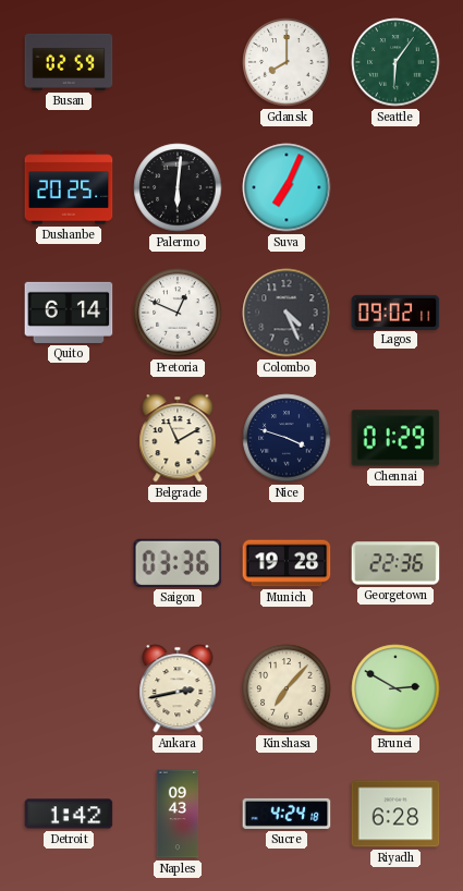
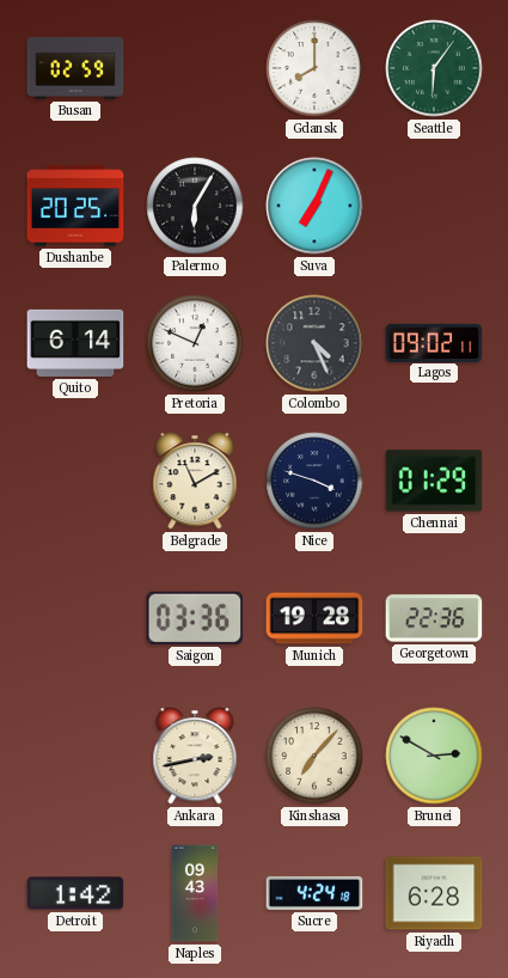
Palermo: 6:01 -> 6:05 (195, 206)
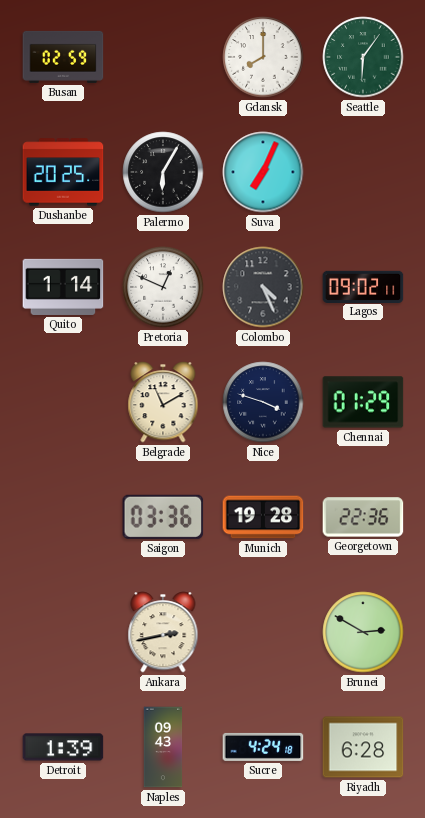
Quito: 6:14 -> 1:14 (63, 287)
Kinshasa: 7:07 -> none (314, 756)
Detroit: 1:42 -> 1:39 (63, 747)
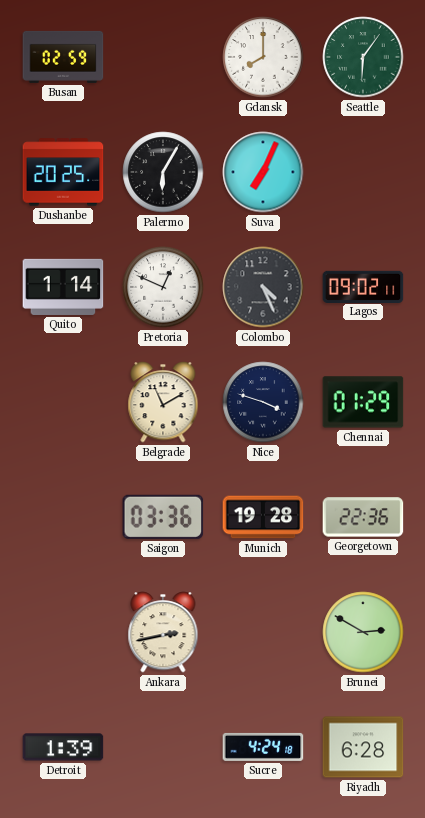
Naples: 09:43 -> none (163, 747)
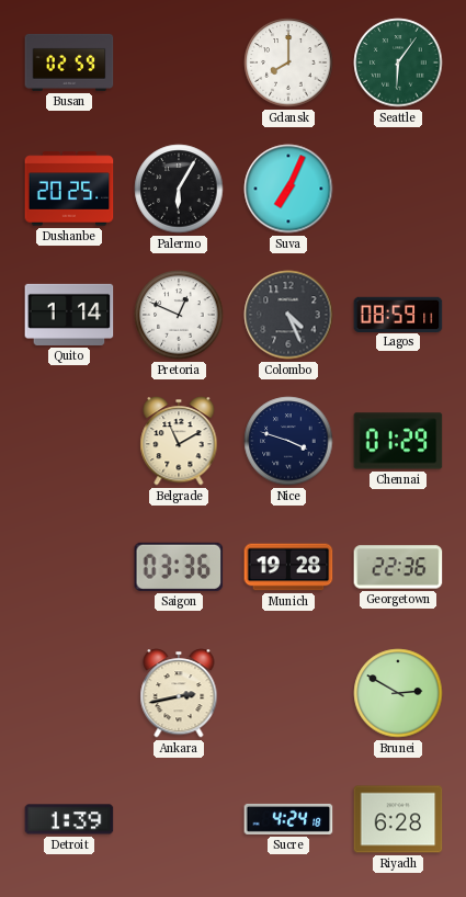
Lagos: 09:02 -> 08:59 (398, 314)
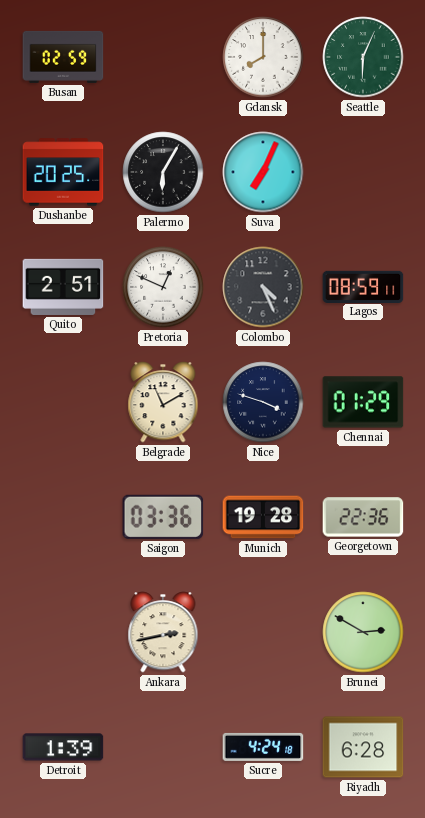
Seattle: 6:06 -> 6:04 (363, 57)
Quito: 1:14 -> 2:51 (63, 287)
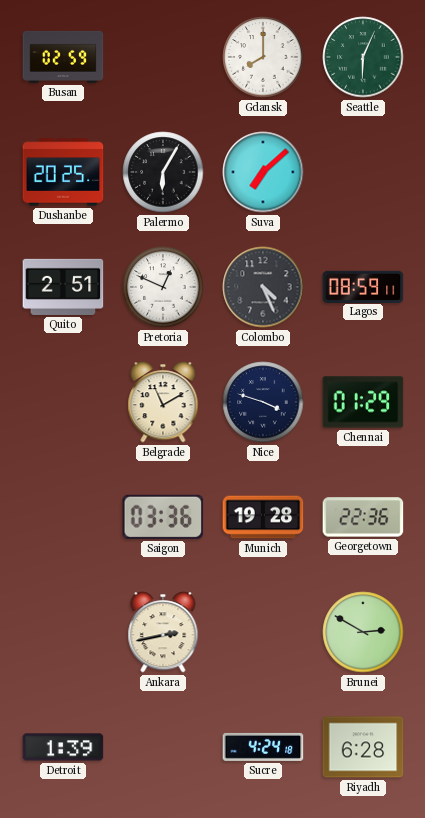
Suva: 7:04 -> 7:08 (263, 172)
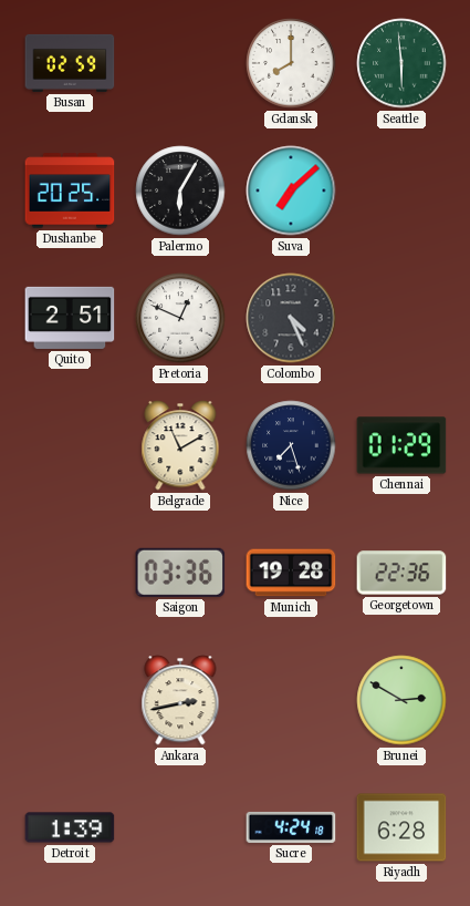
Seattle: 6:04 -> 5:59 (401, 63)
Lagos: 08:59 -> none (363, 286)
Nice: 3:48 -> 7:27 (291, 445)
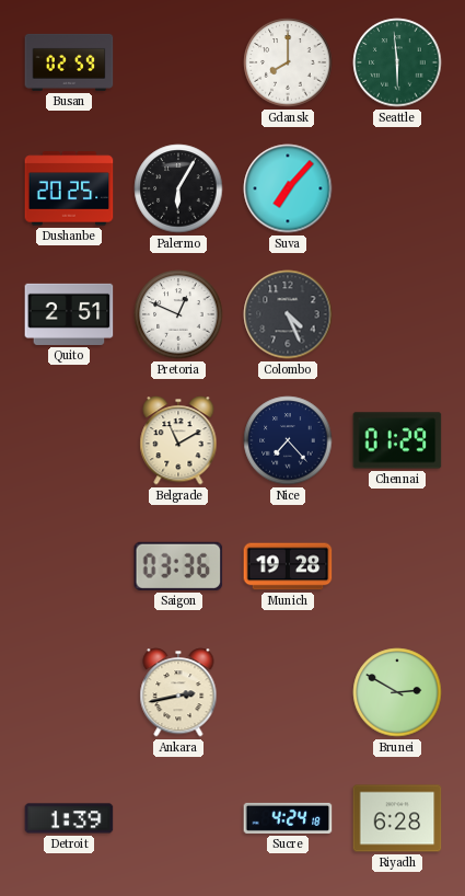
Suva: 7:08 -> 7:07 (288, 188)
Nice: 7:27 -> 7:23 (288, 440)
Georgetown: 22:36 -> none (401, 573)
